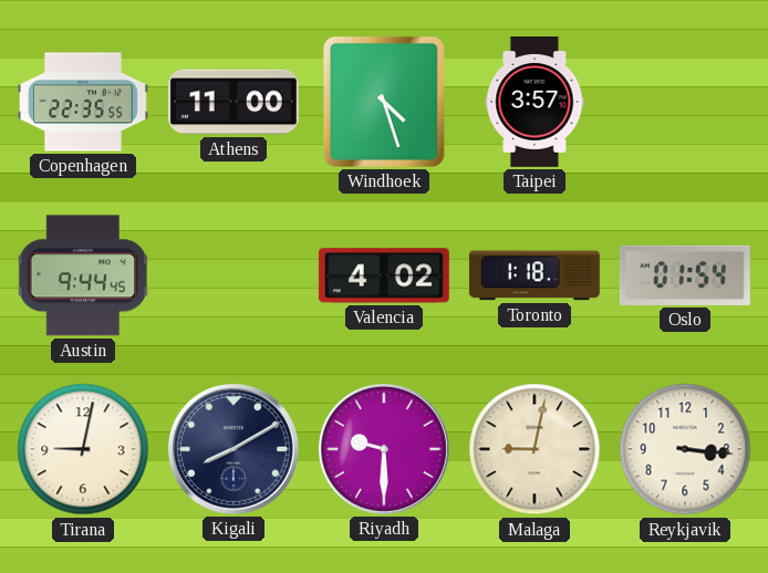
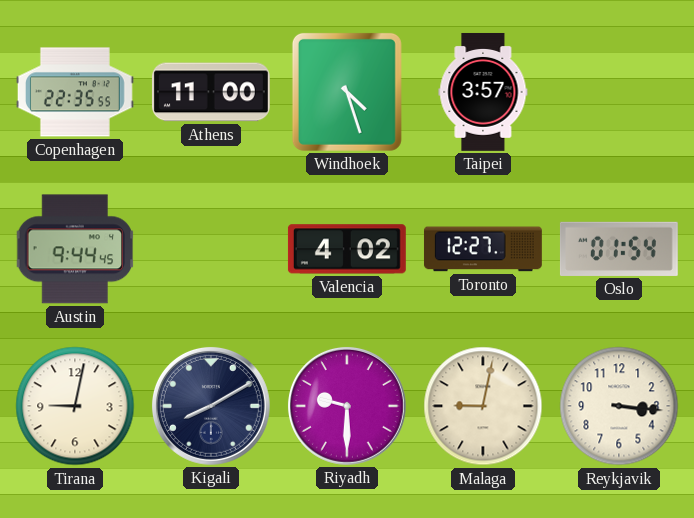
Toronto: 1:18 -> 12:27 (483, 249)
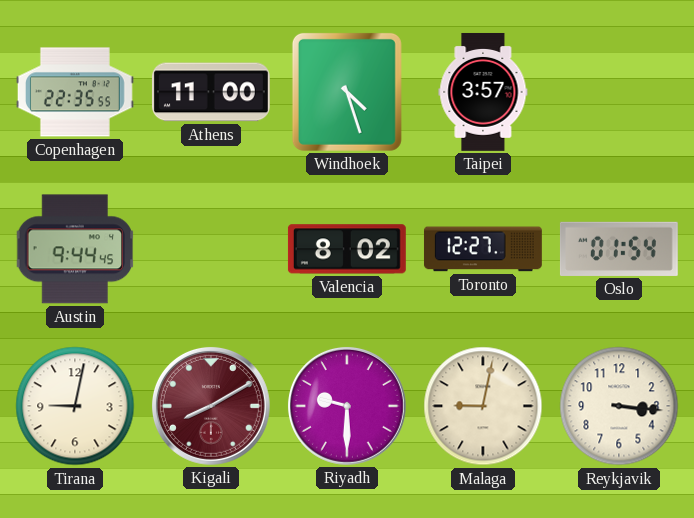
Valencia: 4:02 -> 8:02 (347, 249)
Kigali dial: navy -> burgundy (211, 406)
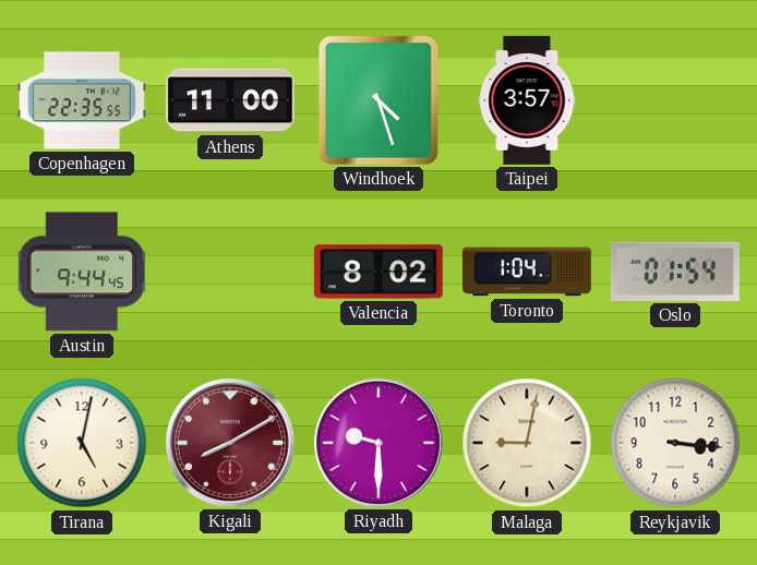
Toronto: 12:27 -> 1:04 (527, 272)
Tirana: 9:02 -> 5:02 (82, 443)
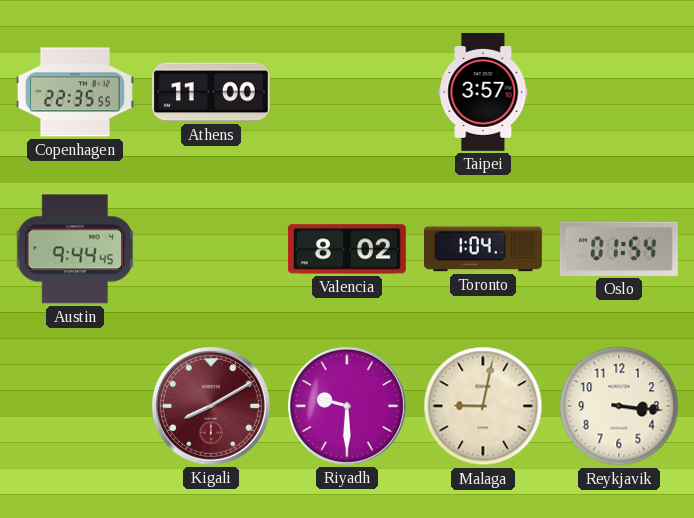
Windhoek: 4:27 -> none (378, 100)
Tirana: 5:02 -> none (82, 443)
